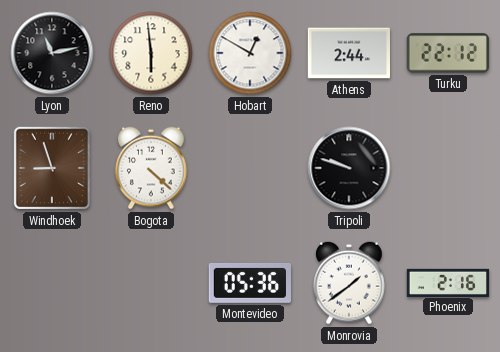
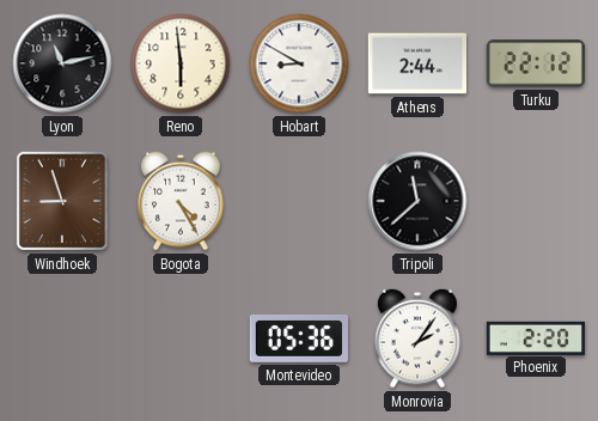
Hobart: 12:50 -> 8:50 (299, 63)
Bogota: 4:22 -> 4:25 (181, 201)
Tripoli: 9:48 -> 11:38 (417, 201)
Monrovia: 1:39 -> 2:06 (417, 338)
Phoenix: 2:16 -> 2:20 (536, 337)
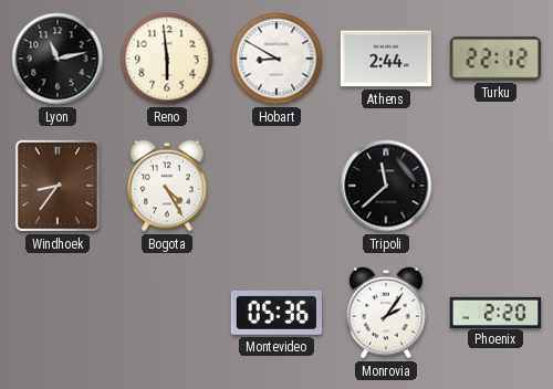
Windhoek: 8:57 -> 8:36 (58, 186)
